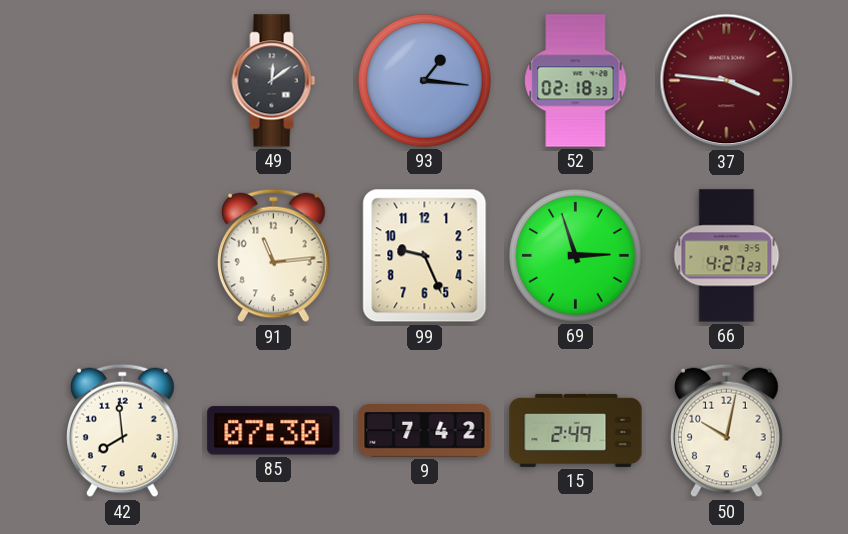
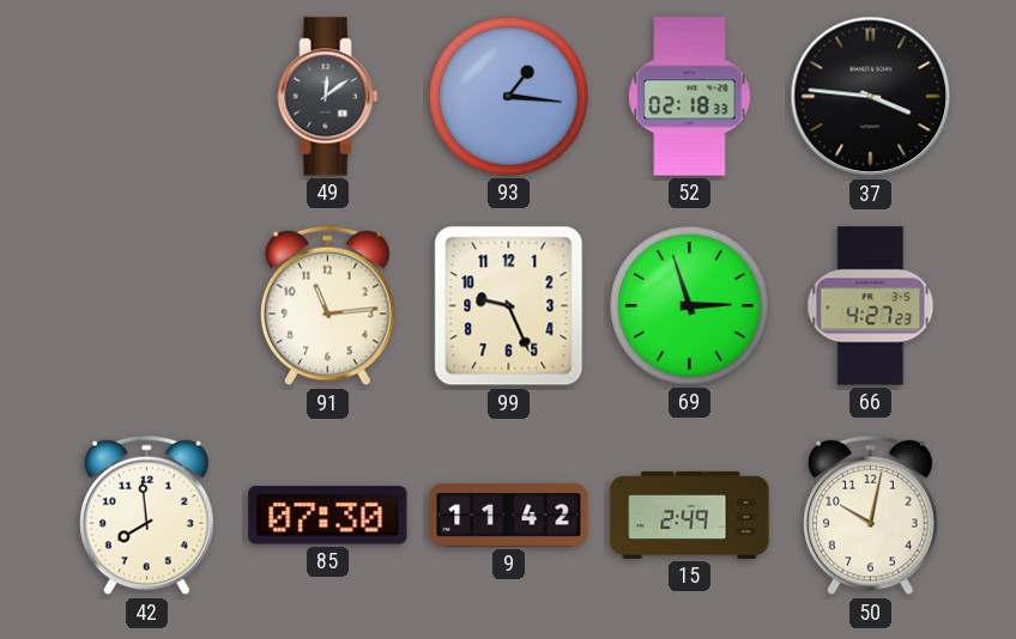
37 dial: burgundy -> black (871, 97)
9: 7:42 -> 11:42 (509, 516)
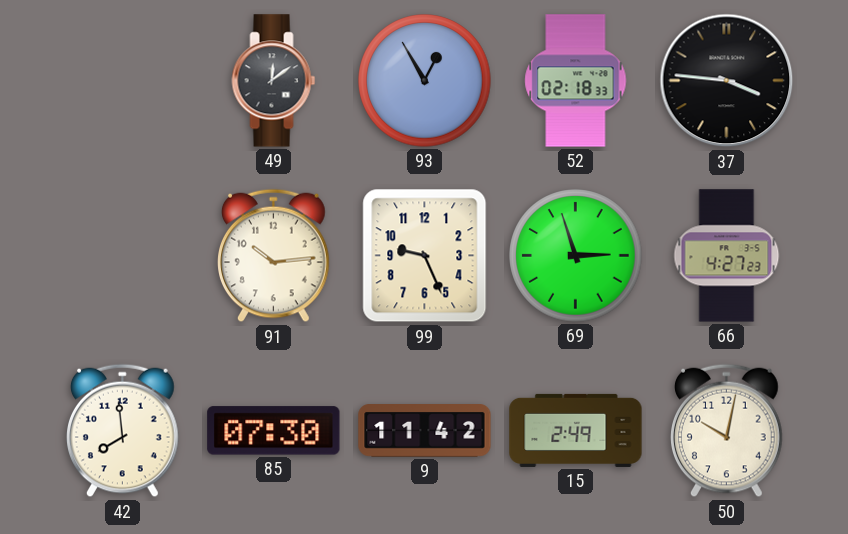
93: 1:16 -> 12:55 (425, 81)
91: 11:14 -> 10:14 (274, 256)
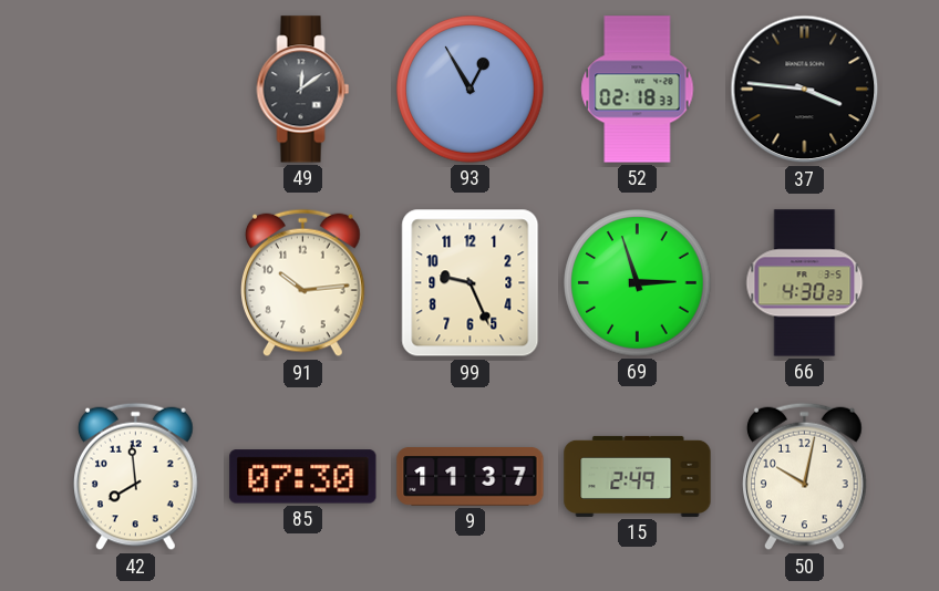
66: 4:27 -> 4:30 (805, 283)
9: 11:42 -> 11:37 (471, 477)
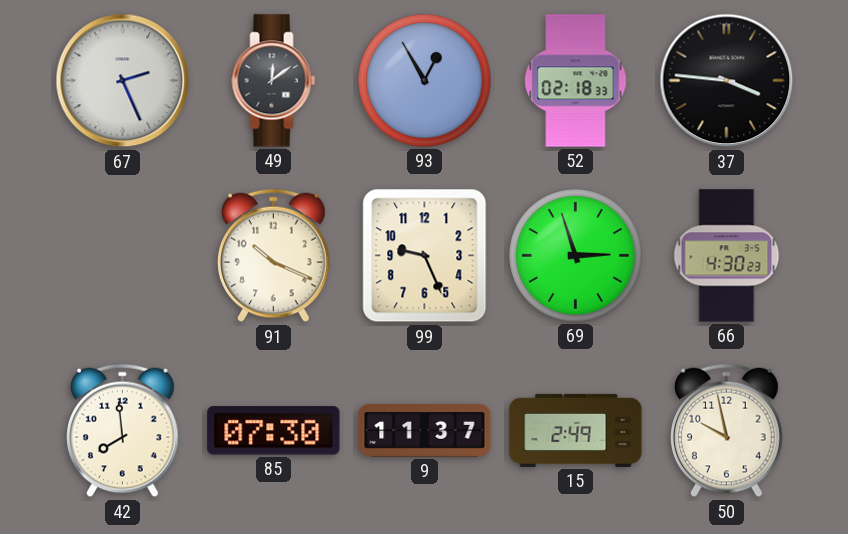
67: none -> 2:26 (123, 81)
91: 10:14 -> 10:19 (274, 256)
50: 10:02 -> 9:58 (727, 431)
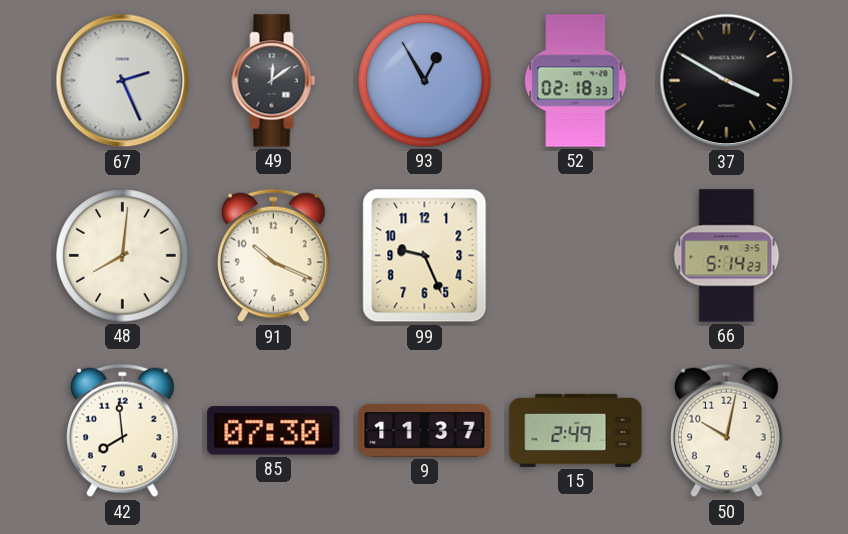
37: 3:46 -> 3:50 (727, 81)
48: none -> 8:01 (123, 256)
69: 2:57 -> none (576, 256)
66: 4:30 -> 5:14 (727, 256)
50: 9:58 -> 10:02 (727, 431)
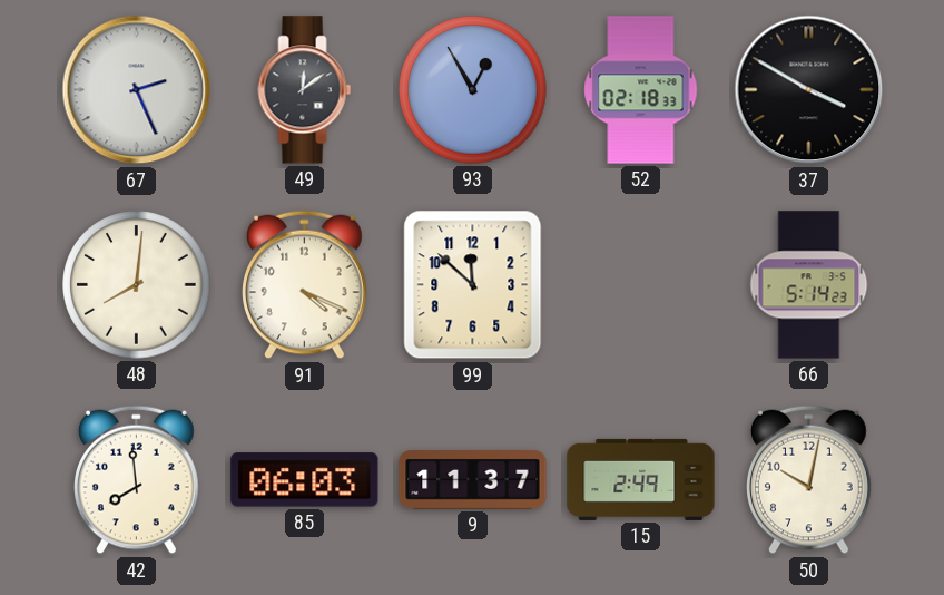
91: 10:19 -> 4:19 (305, 285)
99: 9:26 -> 11:52 (473, 285)
85: 07:30 -> 06:03 (305, 480)
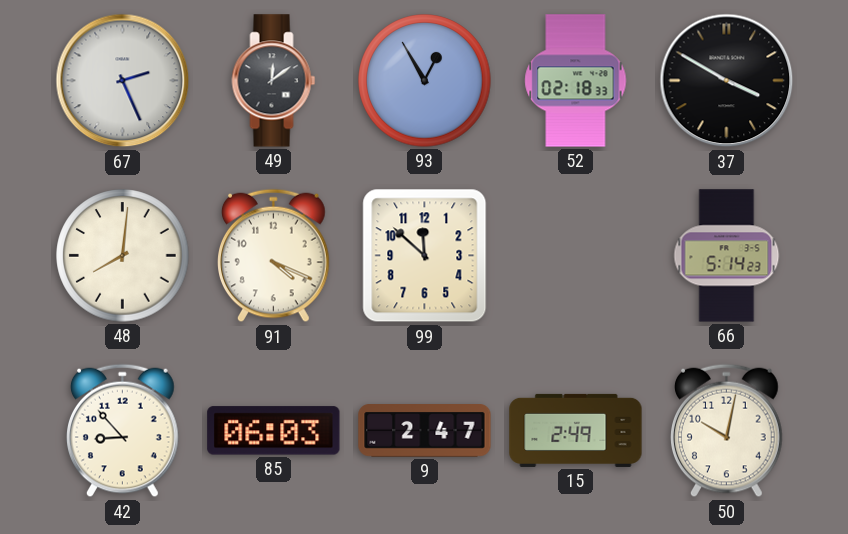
42: 7:59 -> 8:53 (123, 431)
9: 11:37 -> 2:47 (425, 431)
